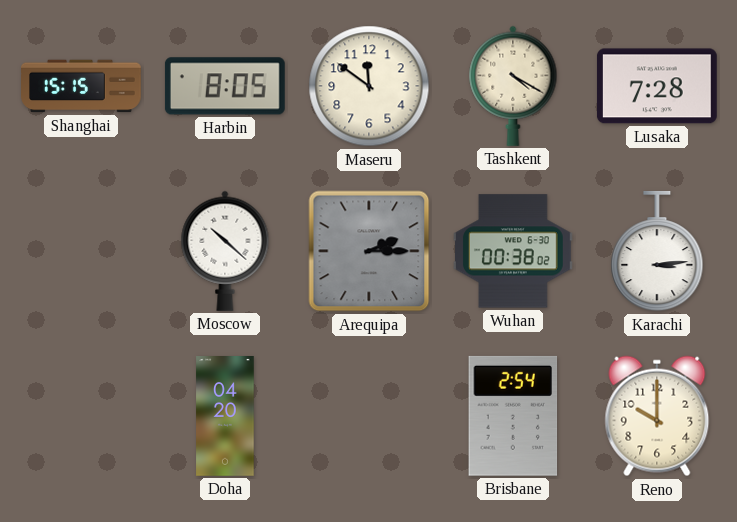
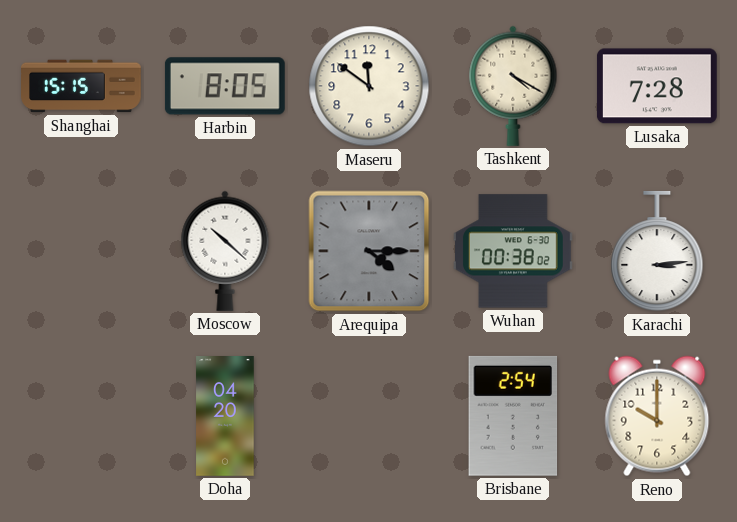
Arequipa: 2:15 -> 4:15 (369, 251)
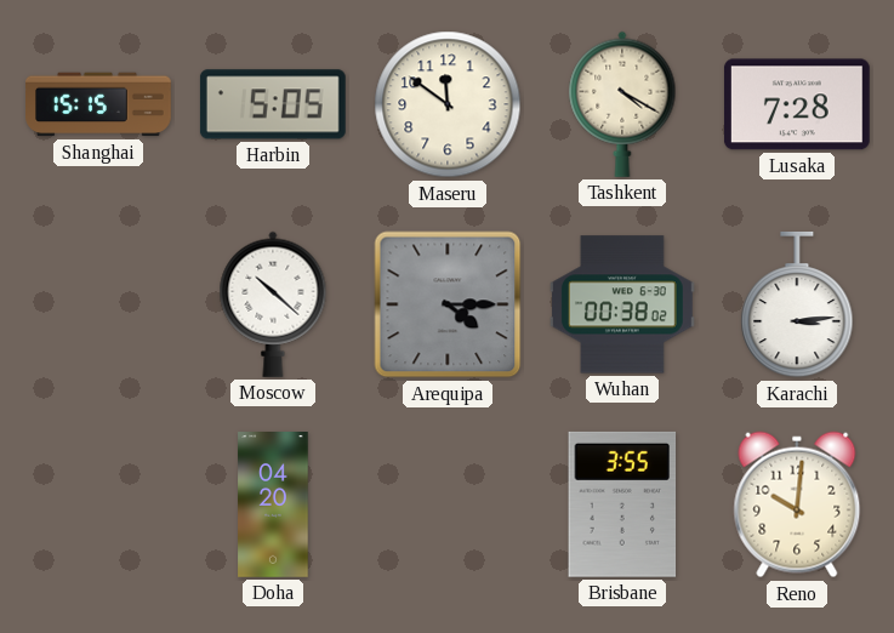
Harbin: 8:05 -> 5:05 (273, 104)
Brisbane: 2:54 -> 3:55 (622, 504)
Reno: 10:00 -> 10:01 (797, 504)
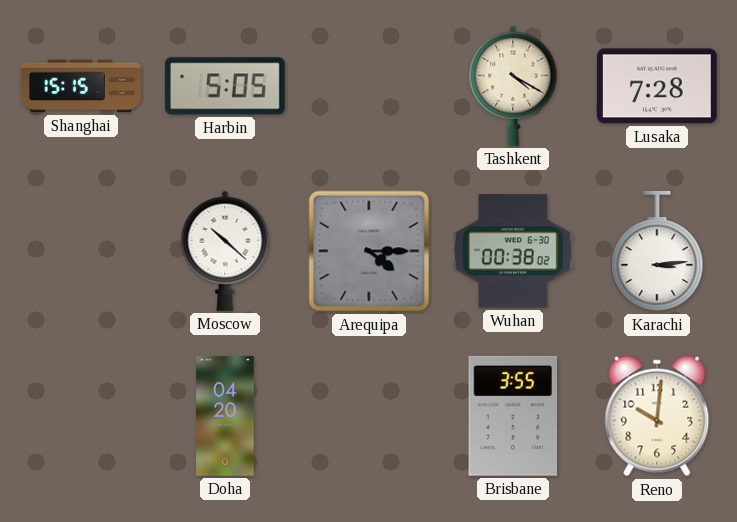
Maseru: 11:51 -> none (448, 104)
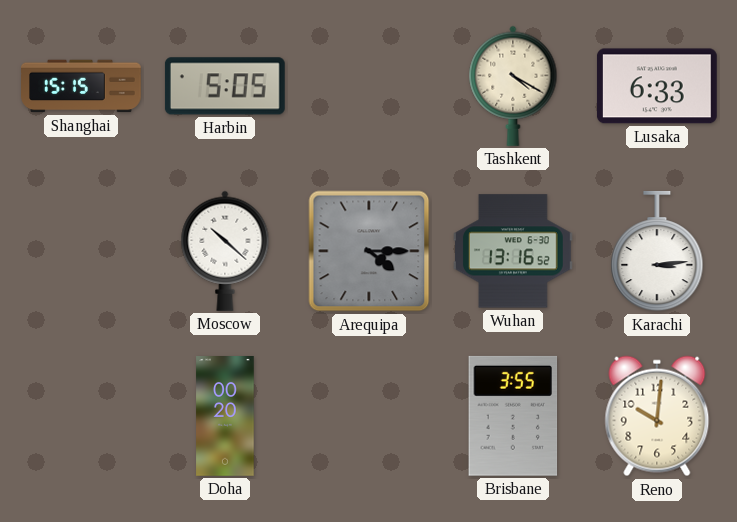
Lusaka: 7:28 -> 6:33 (657, 86)
Wuhan: 00:38 -> 13:16 (513, 251)
Doha: 04:20 -> 00:20 (225, 417)
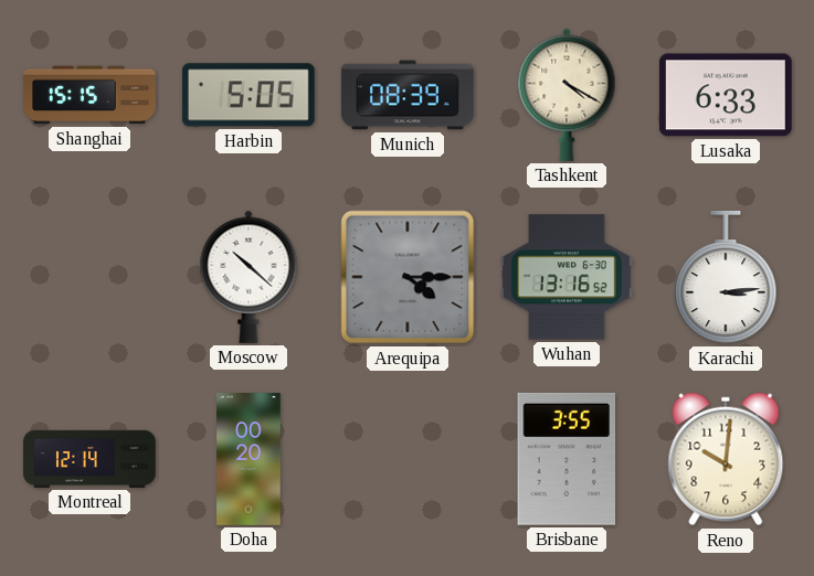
Munich: none -> 08:39 (409, 95)
Montreal: none -> 12:14 (89, 459)
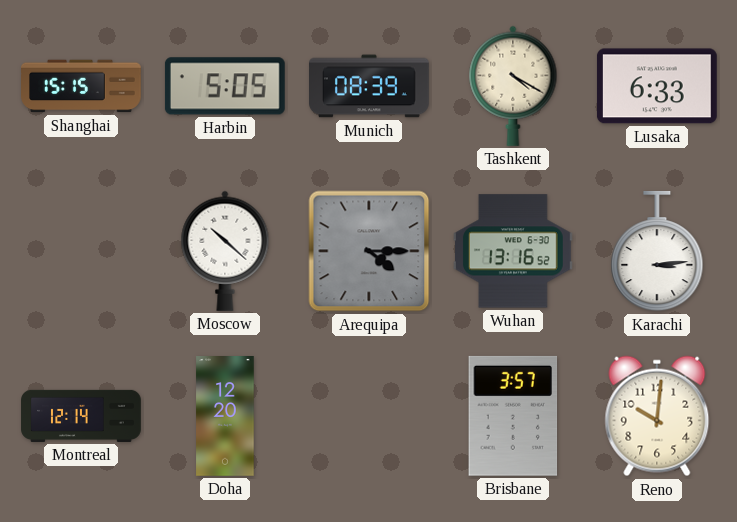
Doha: 00:20 -> 12:20 (225, 417)
Brisbane: 3:55 -> 3:57 (513, 416)
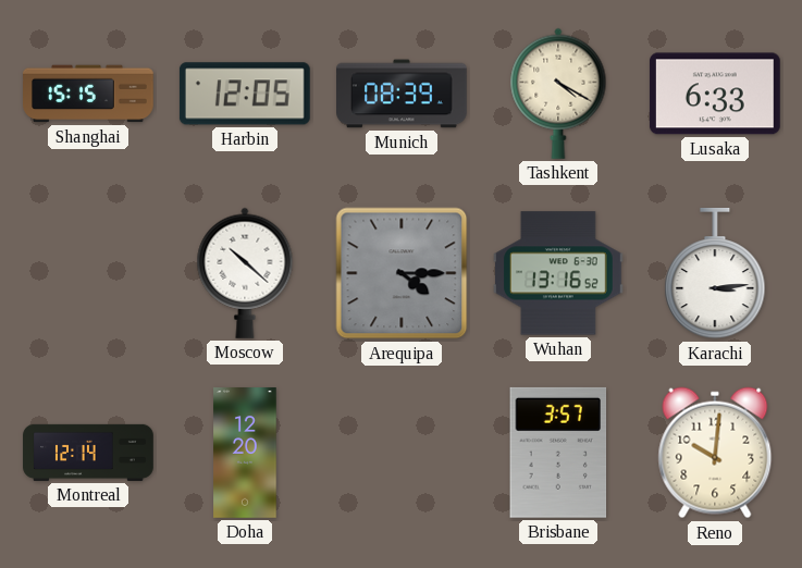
Harbin: 5:05 -> 12:05 (245, 94)
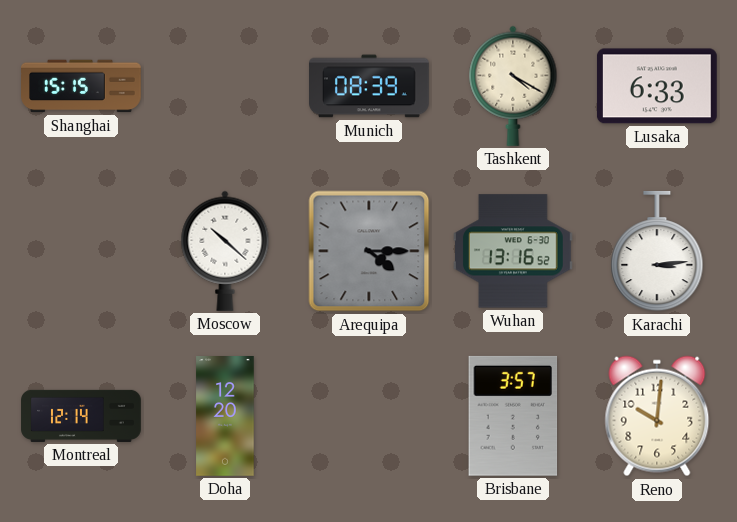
Harbin: 12:05 -> none (245, 94)
